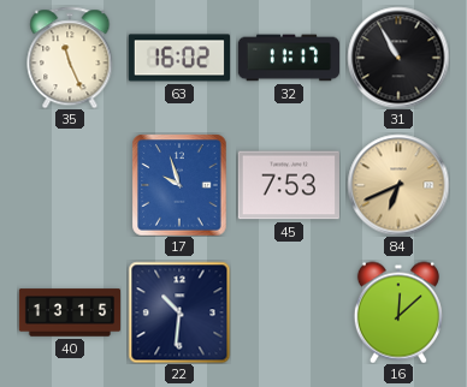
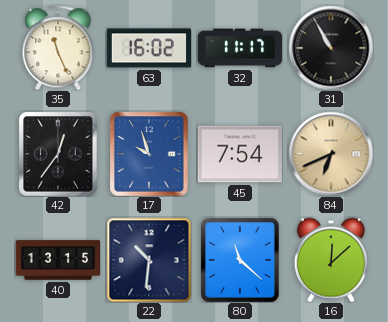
42: none -> 12:36 (58, 154)
45: 7:53 -> 7:54 (240, 154)
80: none -> 11:22 (240, 260)
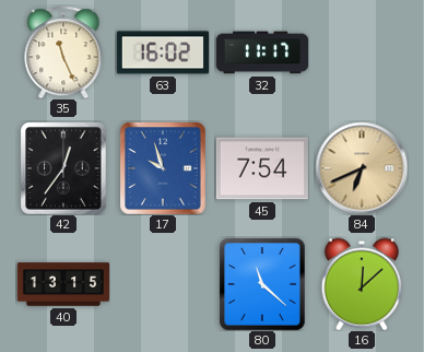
31: 10:55 -> none (331, 48)
22: 10:31 -> none (149, 260)
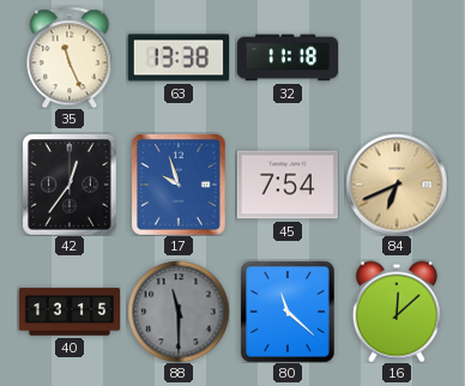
63: 16:02 -> 13:38 (177, 58)
32: 11:17 -> 11:18 (286, 58)
88: none -> 11:30 (179, 312)
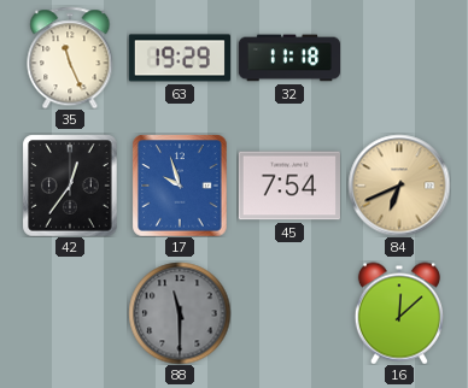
63: 13:38 -> 19:29 (179, 58)
40: 13:15 -> none (68, 312)
80: 11:22 -> none (288, 312)
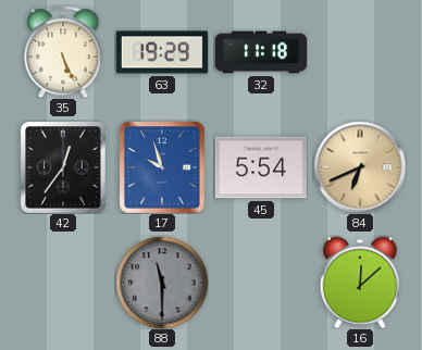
35: 11:26 -> 5:26 (63, 52)
45: 7:54 -> 5:54 (261, 167)
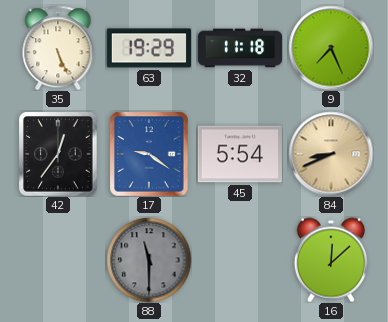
9: none -> 7:26 (331, 48)
17: 9:57 -> 9:21 (149, 154)
84: 6:41 -> 8:41 (331, 154)
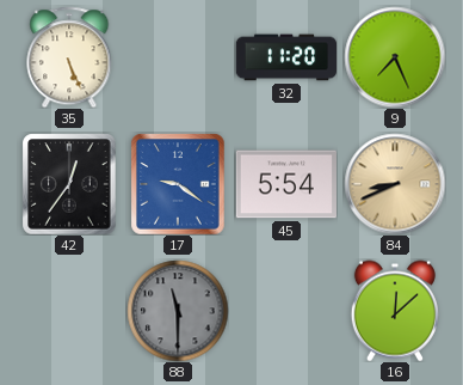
63: 19:29 -> none (148, 48)
32: 11:18 -> 11:20 (285, 57)
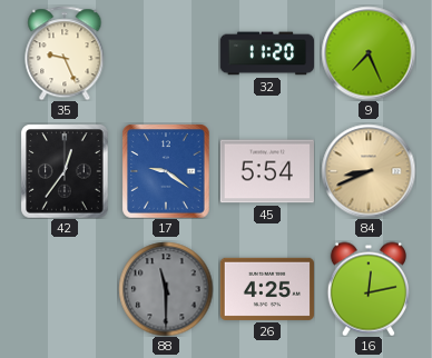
35: 5:26 -> 9:26 (65, 53)
26: none -> 4:25 (267, 289)
16: 12:08 -> 12:13 (369, 289)
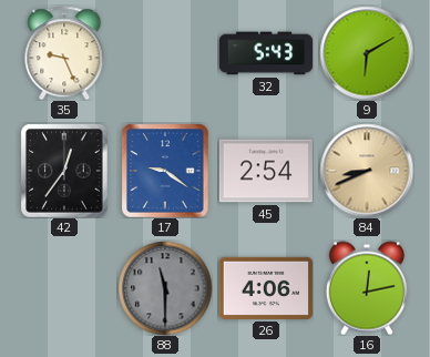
32: 11:20 -> 5:43 (265, 53)
9: 7:26 -> 6:10 (367, 53)
45: 5:54 -> 2:54 (266, 171)
26: 4:25 -> 4:06 (266, 288)
